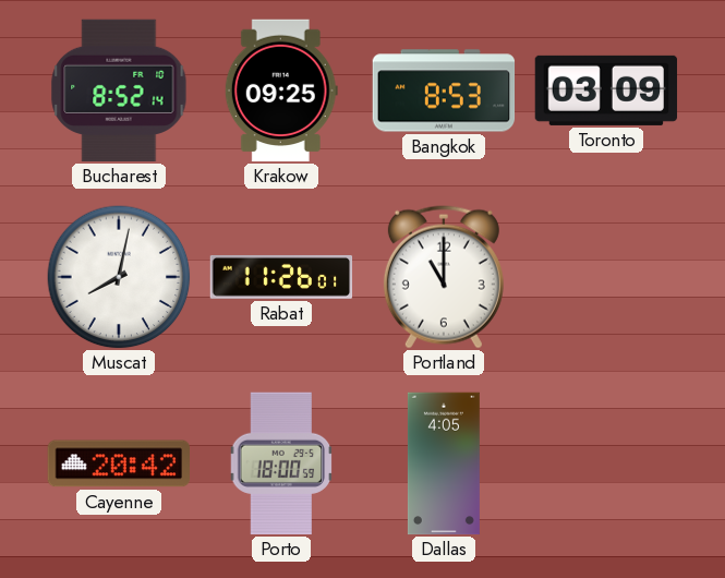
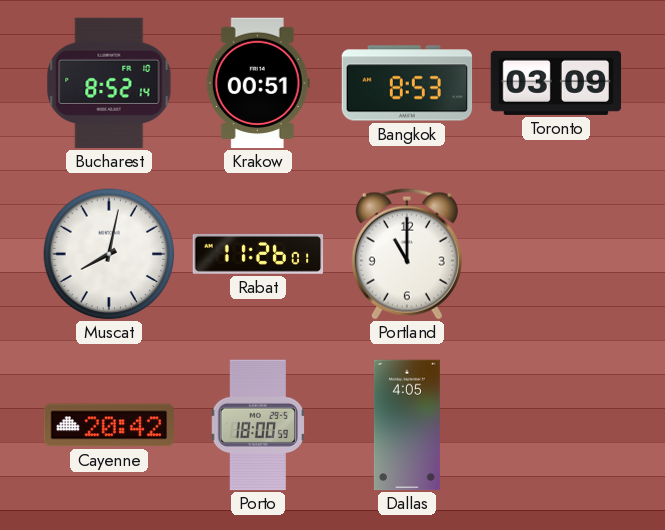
Krakow: 09:25 -> 00:51 (258, 83)
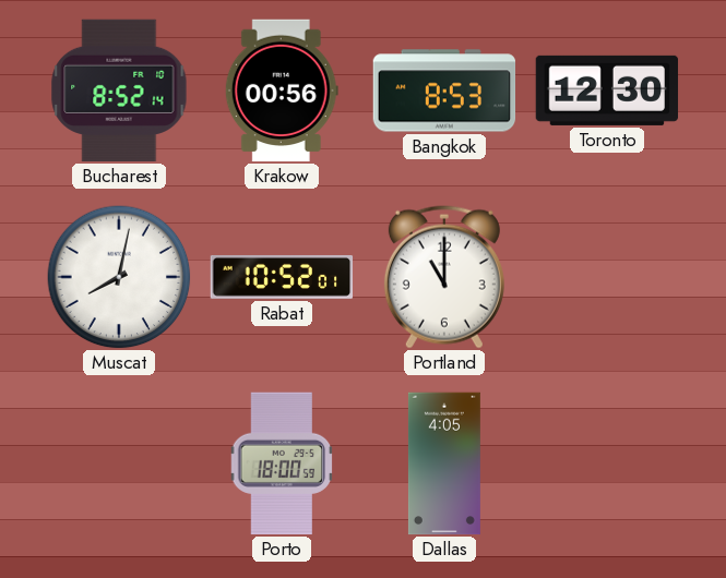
Krakow: 00:51 -> 00:56 (282, 91)
Toronto: 03:09 -> 12:30 (607, 91)
Rabat: 11:26 -> 10:52 (282, 277)
Cayenne: 20:42 -> none (108, 425)
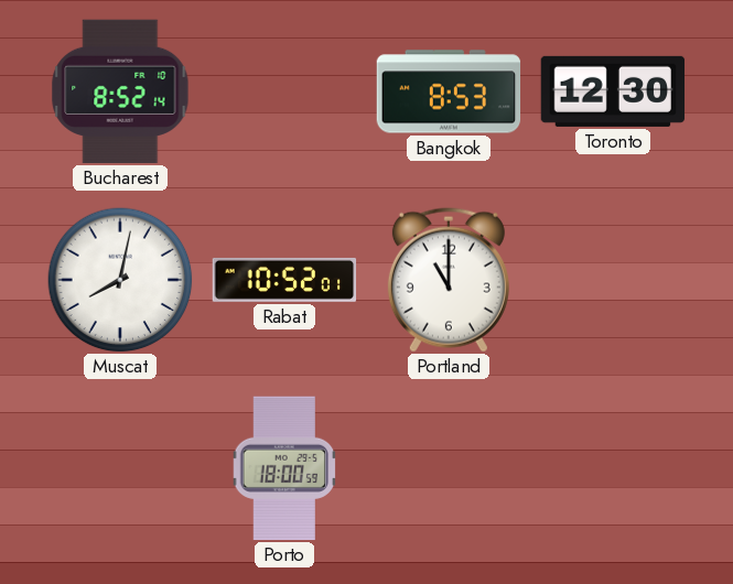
Krakow: 00:56 -> none (282, 91)
Dallas: 4:05 -> none (444, 463)
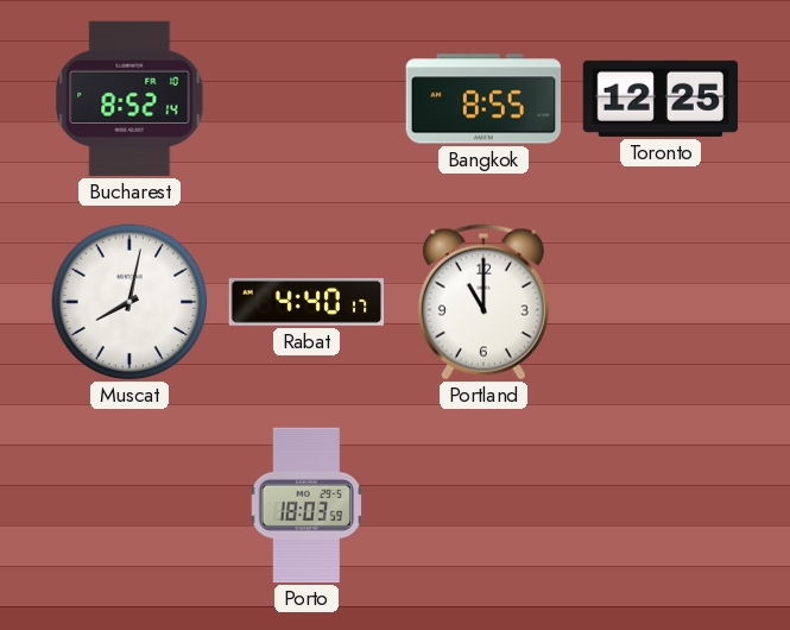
Bangkok: 8:53 -> 8:55 (484, 99)
Toronto: 12:30 -> 12:25 (661, 99)
Rabat: 10:52 -> 4:40 (306, 302)
Porto: 18:00 -> 18:03 (306, 505)
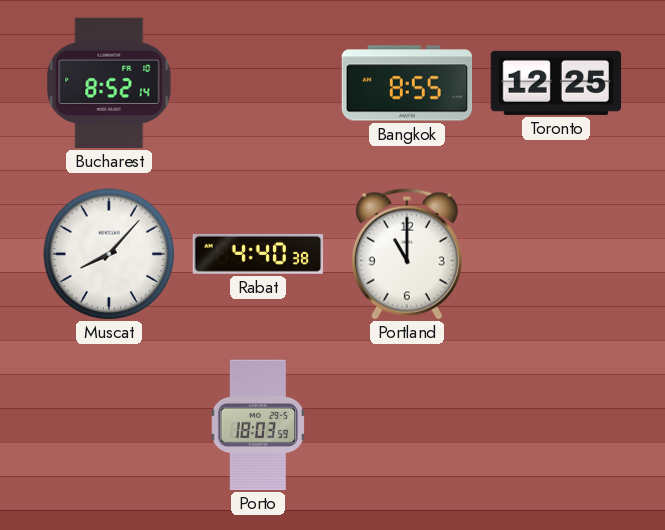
Muscat: 8:02 -> 8:07 (109, 254)
Rabat: 4:40:17 -> 4:40:38 (258, 254)
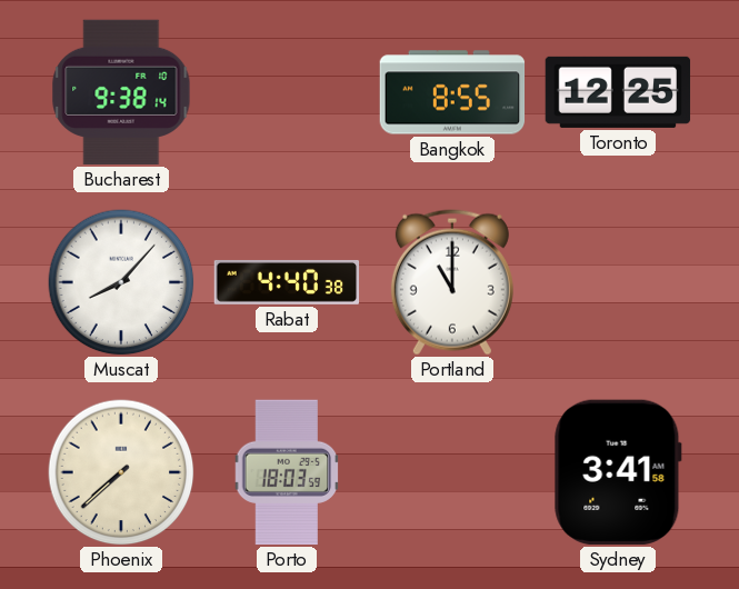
Bucharest: 8:52 -> 9:38 (121, 92)
Phoenix: none -> 7:38 (121, 472)
Sydney: none -> 3:41 (618, 472)
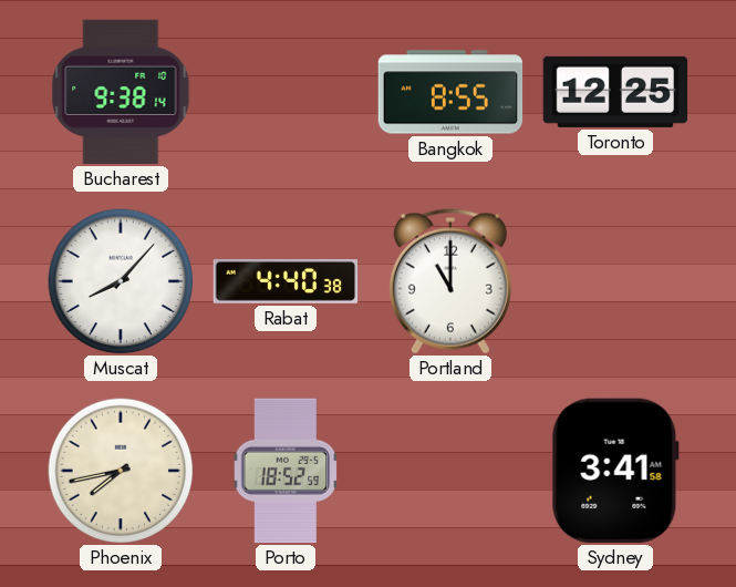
Phoenix: 7:38 -> 7:43 (121, 471)
Porto: 18:03 -> 18:52 (286, 471)
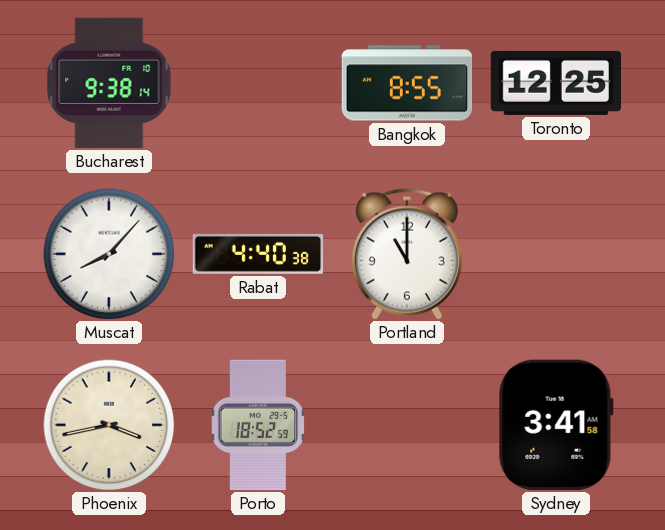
Phoenix: 7:43 -> 3:43 (109, 425)
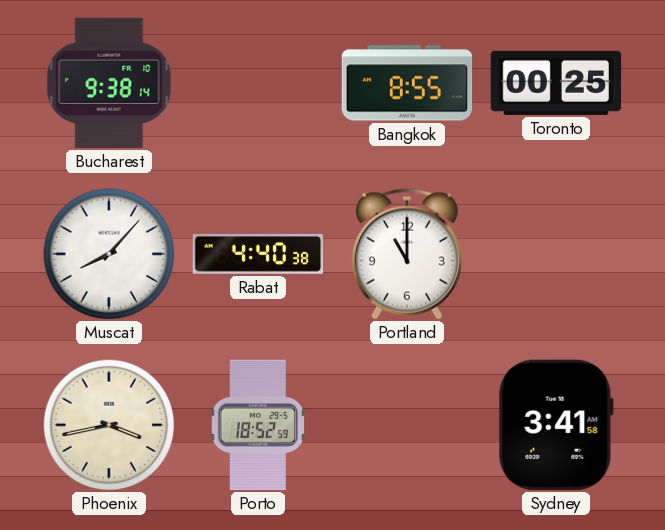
Toronto: 12:25 -> 00:25 (556, 83)
